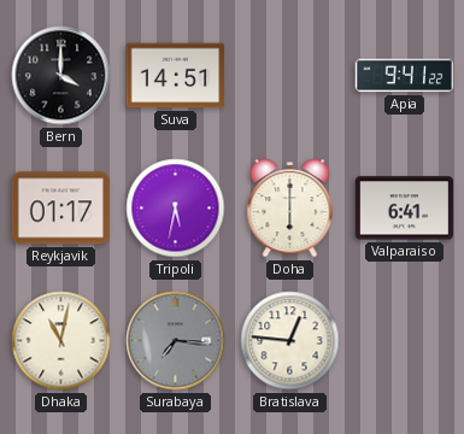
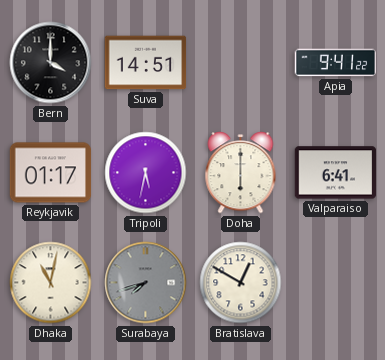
Surabaya: 7:16 -> 7:42 (146, 283)
Bratislava: 12:46 -> 12:50 (241, 283)
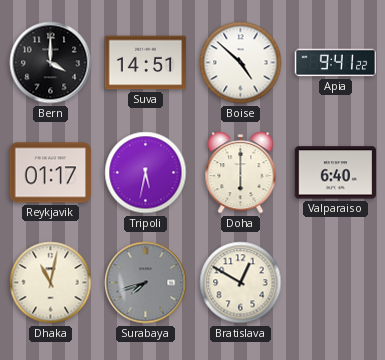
Boise: none -> 4:52 (241, 63)
Valparaiso: 6:41 -> 6:40 (336, 173)
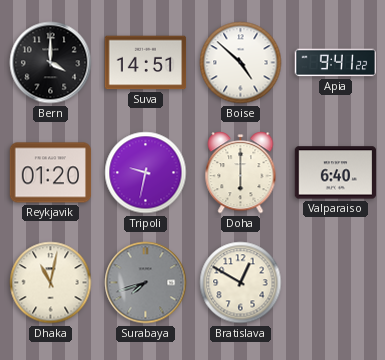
Reykjavik: 01:17 -> 01:20 (51, 173)
Tripoli: 5:32 -> 9:32 (146, 173)
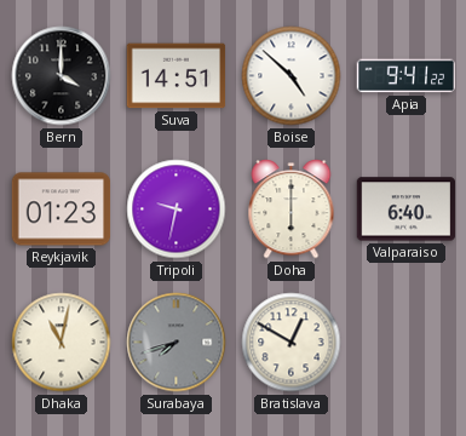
Reykjavik: 01:20 -> 01:23 (62, 210)
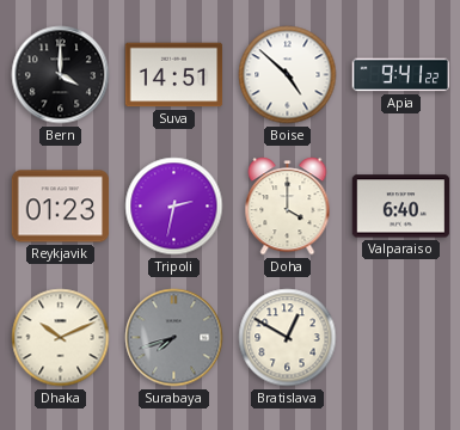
Tripoli: 9:32 -> 2:32 (174, 207)
Doha: 6:00 -> 4:00 (288, 207)
Dhaka: 11:02 -> 10:11 (61, 338)
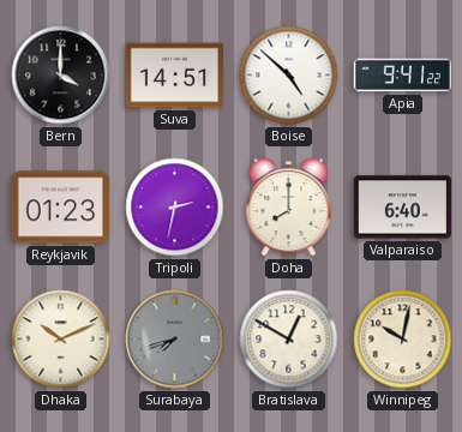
Doha: 4:00 -> 8:00 (289, 208)
Winnipeg: none -> 10:02 (403, 340)
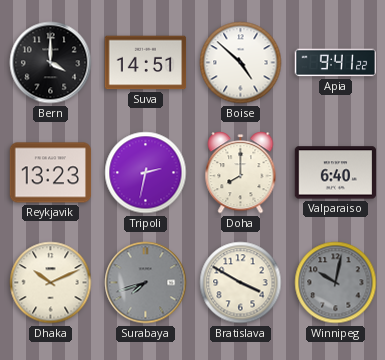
Reykjavik: 01:23 -> 13:23 (51, 173)
Bratislava: 12:50 -> 3:50 (241, 283)
Winnipeg dial: cream -> grey (336, 283)
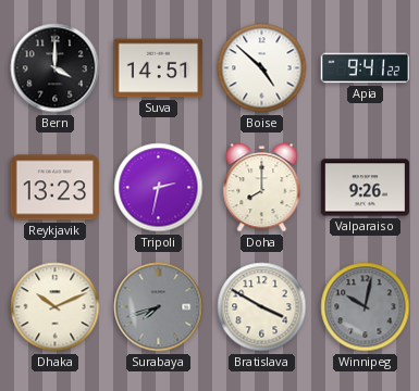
Valparaiso: 6:40 -> 9:26 (366, 188)
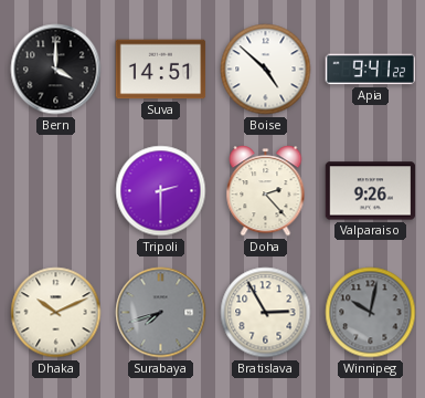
Reykjavik: 13:23 -> none (56, 188)
Tripoli: 2:32 -> 2:30 (161, 191)
Doha: 8:00 -> 2:23 (266, 191)
Bratislava: 3:50 -> 2:55 (266, 313)
